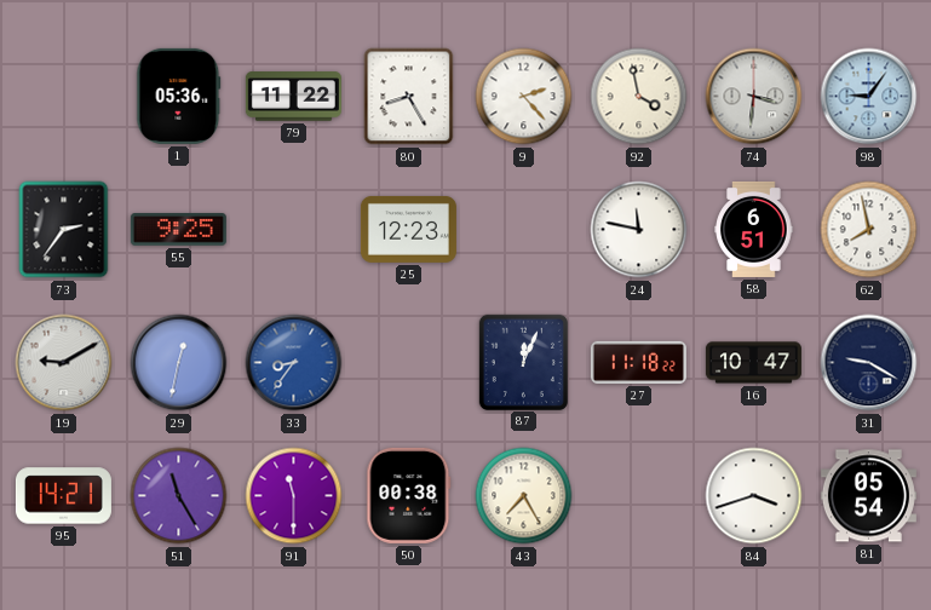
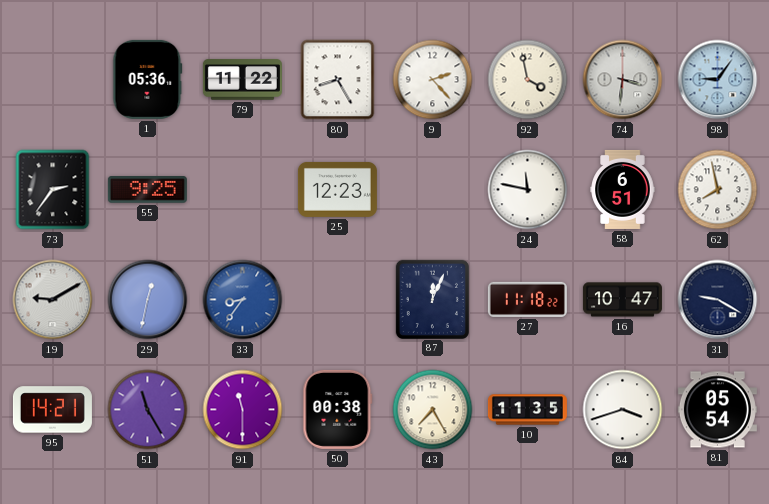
10: none -> 11:35 (527, 410)
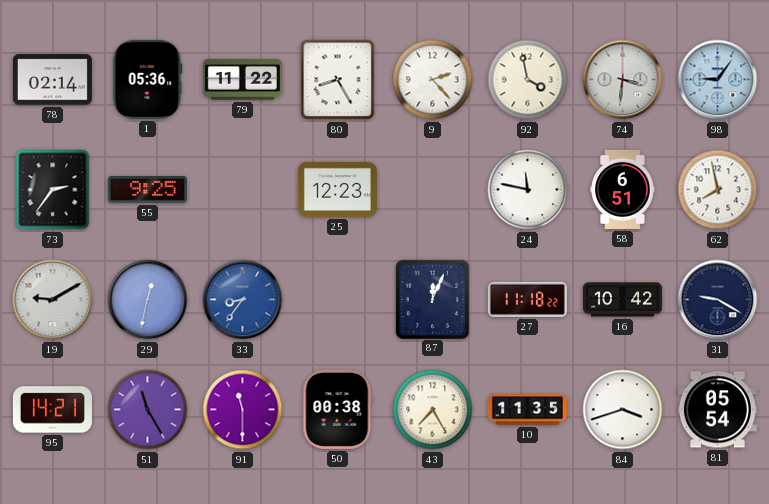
78: none -> 02:14 (52, 80)
16: 10:47 -> 10:42 (622, 300)
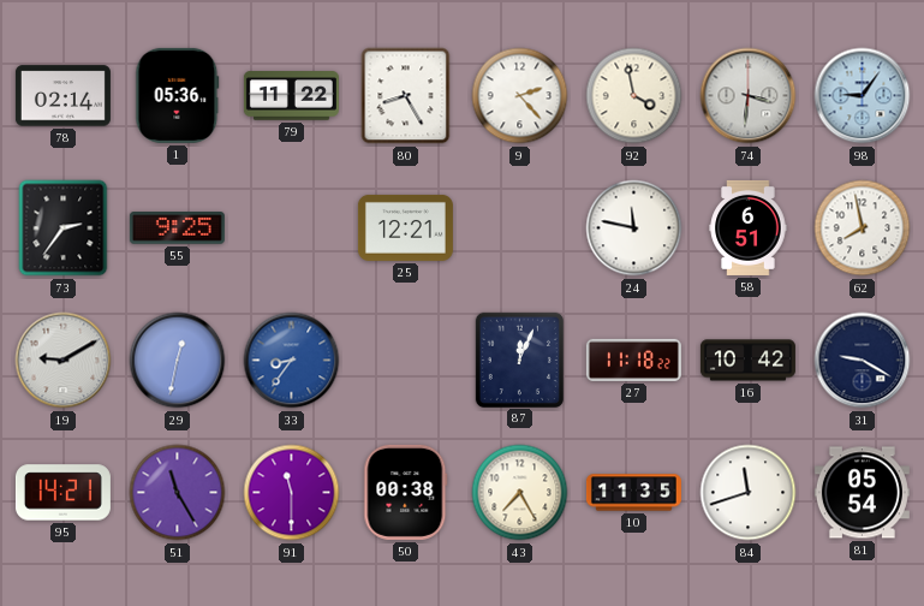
25: 12:23 -> 12:21 (405, 227)
84: 3:42 -> 11:42 (749, 493)
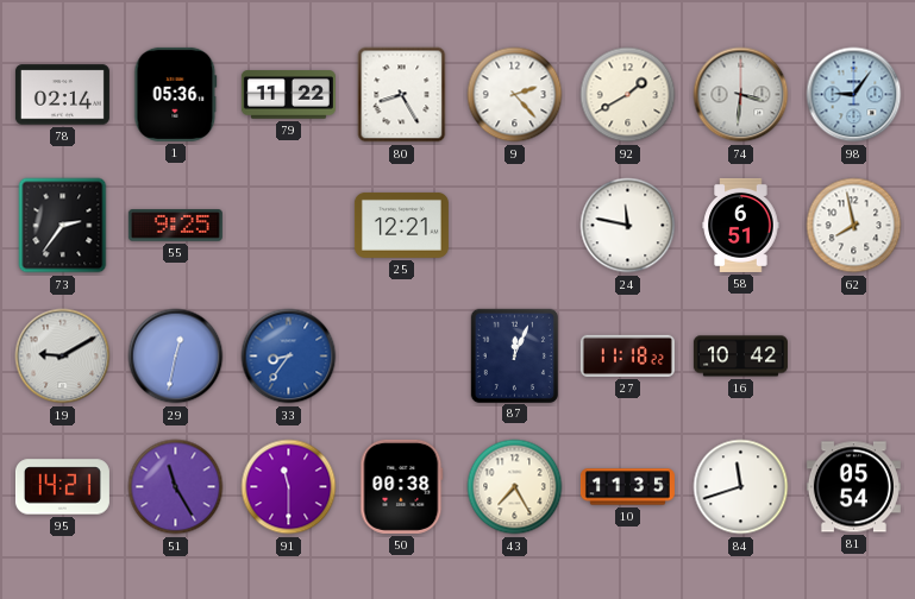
92: 3:58 -> 1:40 (628, 95)
31: 9:20 -> none (863, 361)
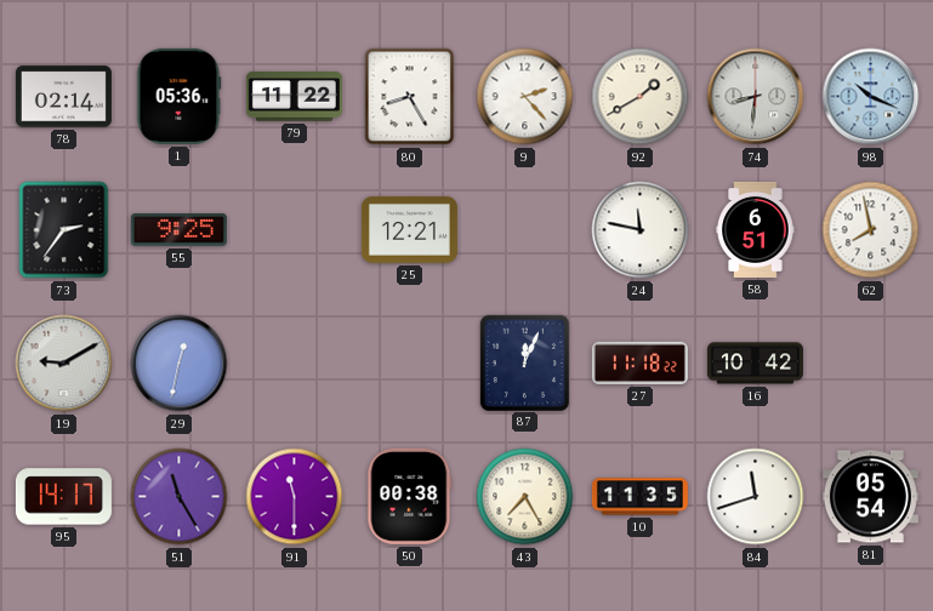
74: 3:31 -> 8:31 (756, 97)
98: 9:06 -> 10:19 (871, 97)
33: 8:36 -> none (289, 357)
95: 14:21 -> 14:17 (63, 497)
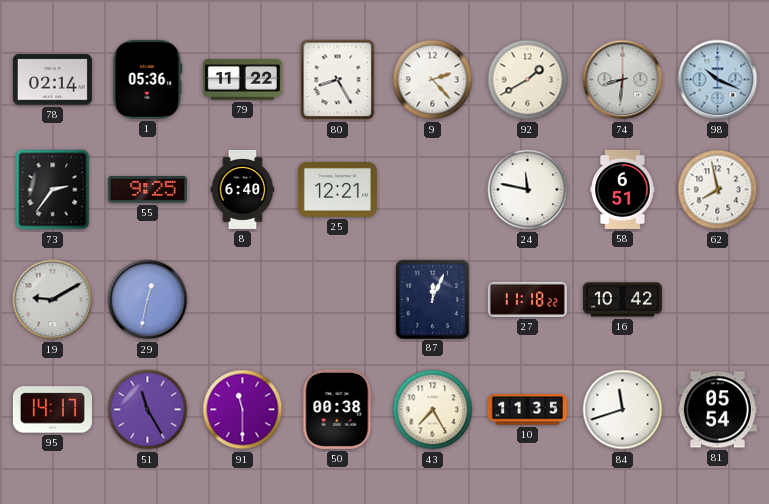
8: none -> 6:40 (243, 189)
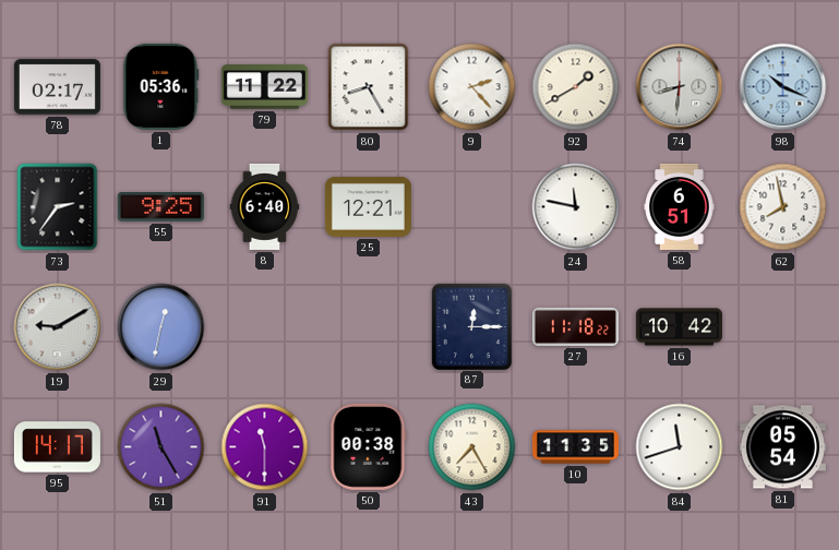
78: 02:14 -> 02:17 (57, 87)
87: 12:04 -> 12:15 (471, 326)
